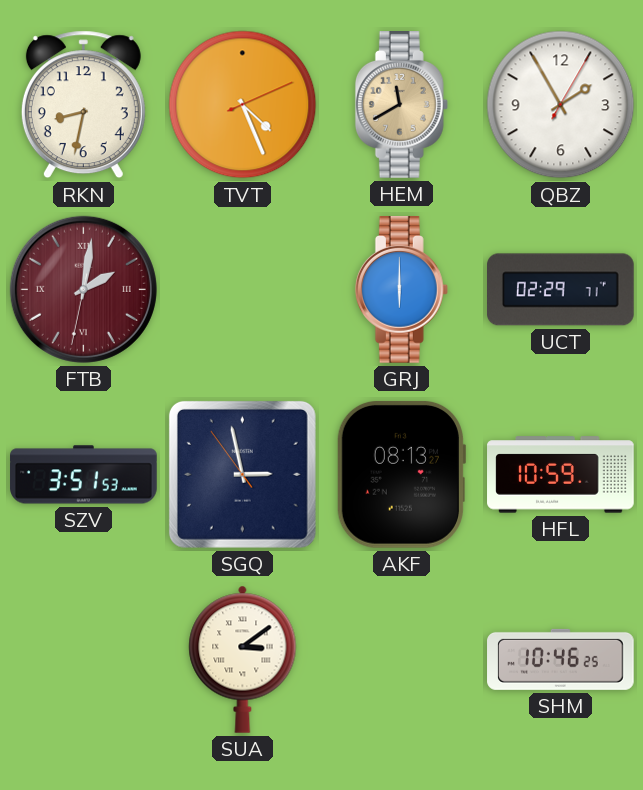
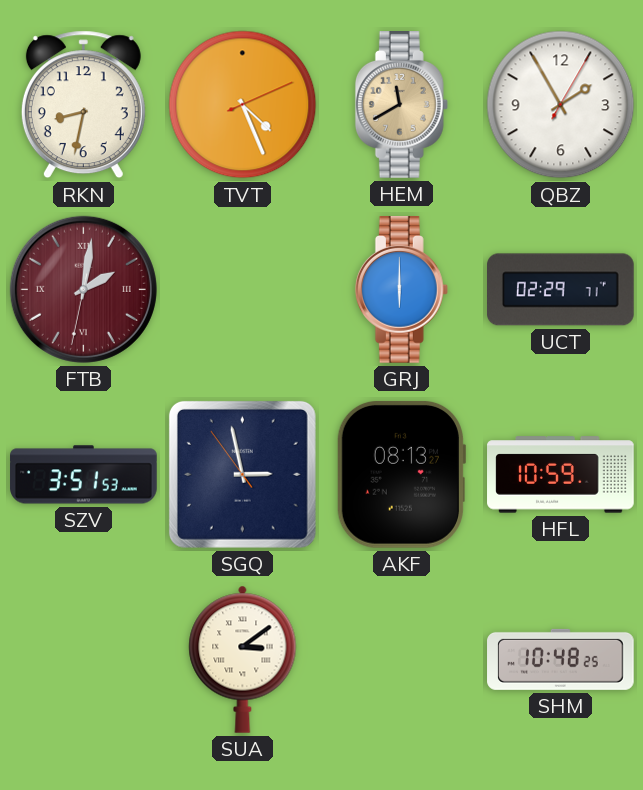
SHM: 10:46 -> 10:48 (561, 659)
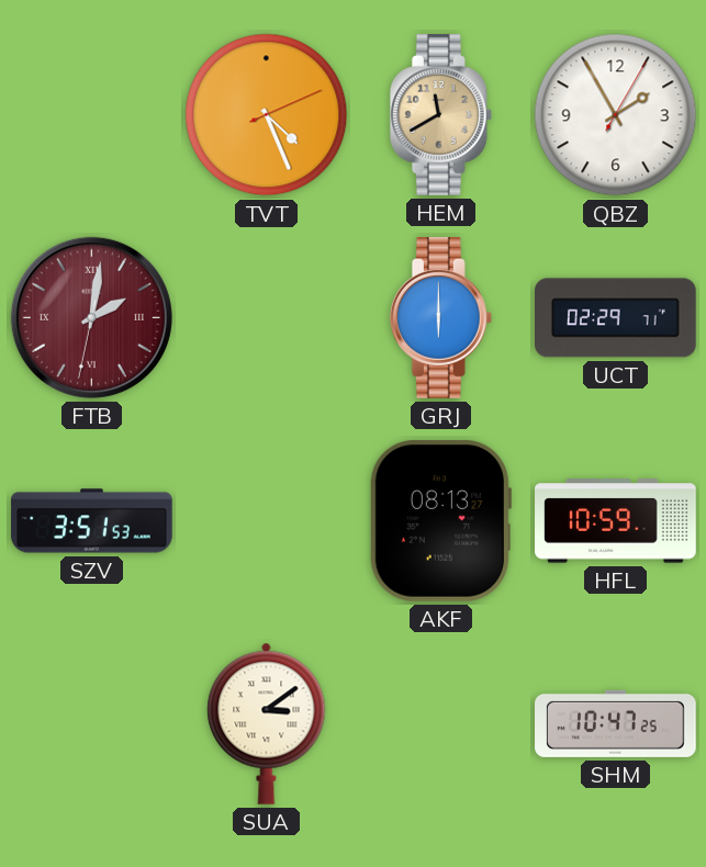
RKN: 8:32 -> none (83, 105)
SGQ: 2:57 -> none (242, 474)
SHM: 10:48 -> 10:47 (616, 723)
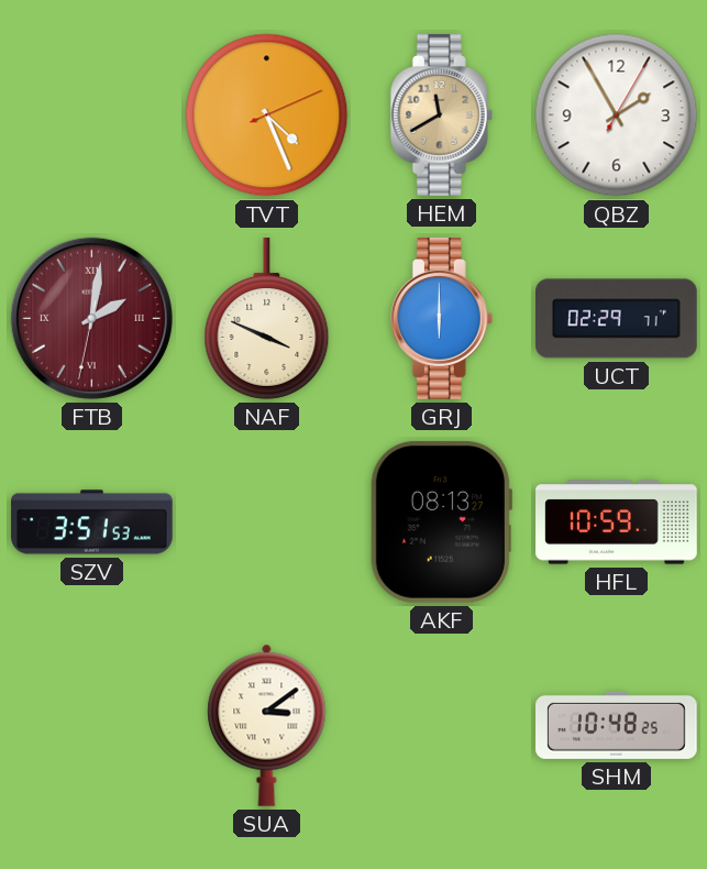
NAF: none -> 3:49 (267, 319)
SHM: 10:47 -> 10:48 (617, 725)
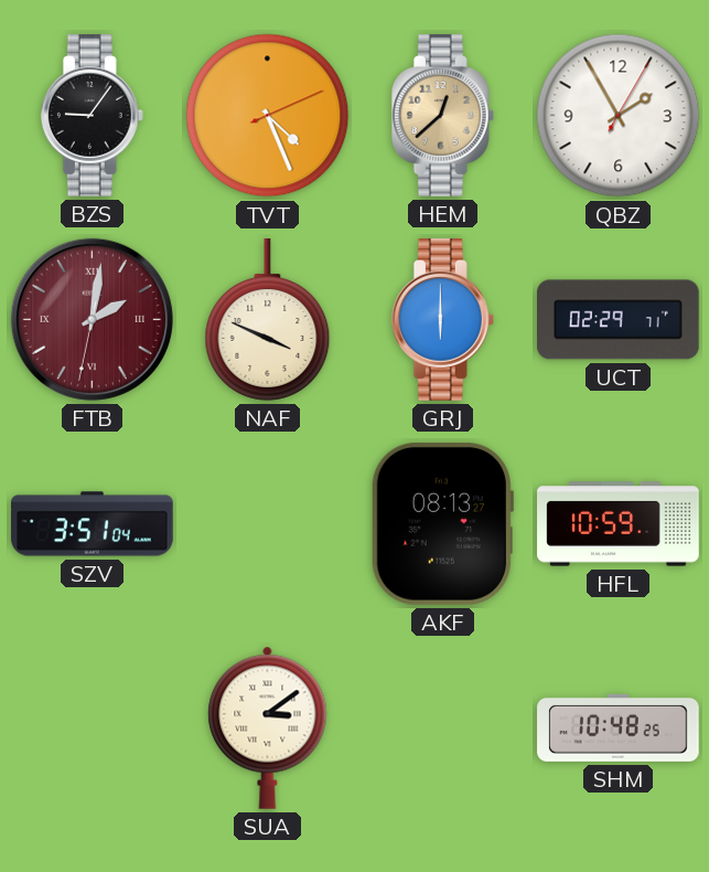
BZS: none -> 9:06 (92, 116)
HEM: 11:40 -> 12:38 (442, 116)
SZV: 3:51:53 -> 3:51:04 (93, 524)
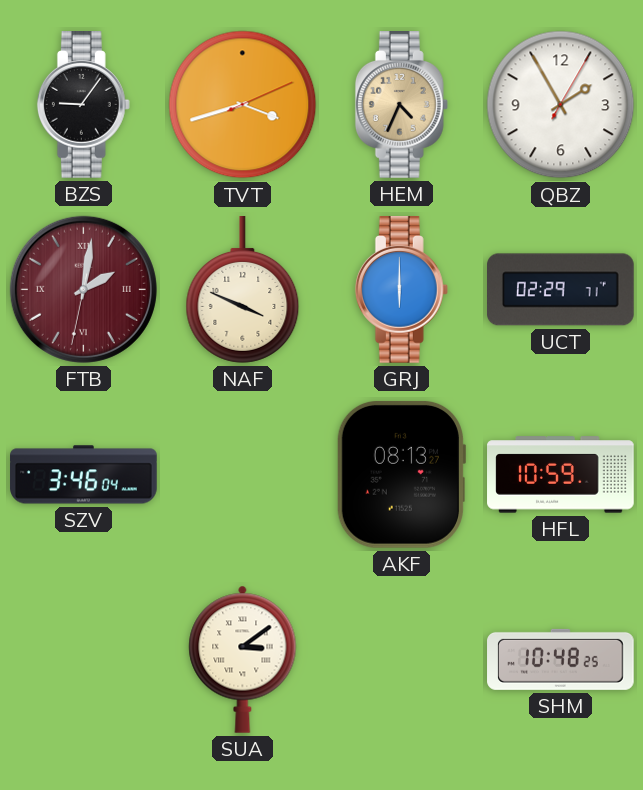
TVT: 4:26 -> 3:42 (243, 105)
HEM: 12:38 -> 4:34 (401, 105)
SZV: 3:51 -> 3:46 (84, 475)
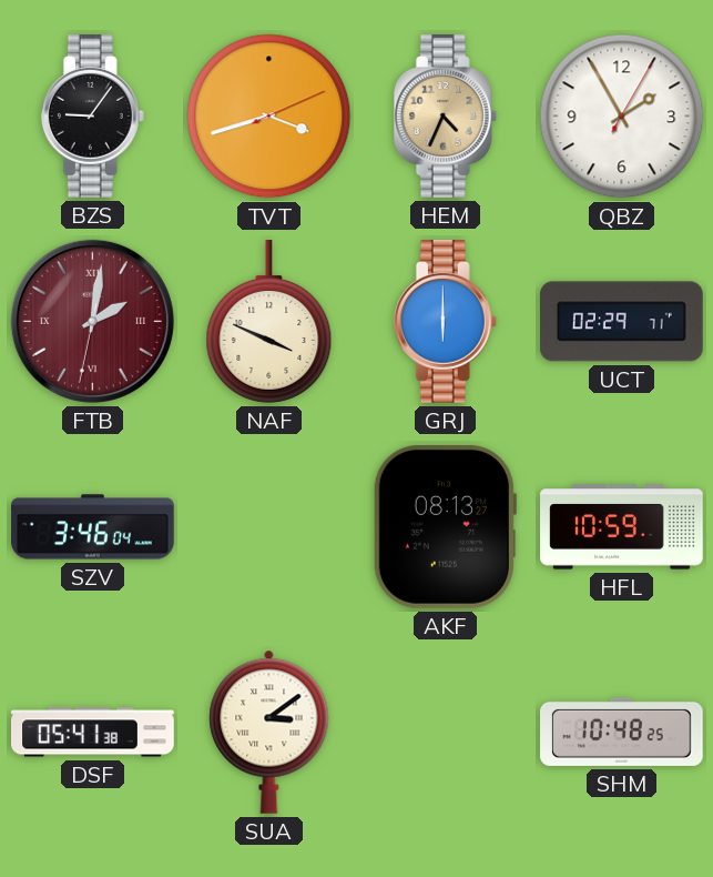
DSF: none -> 05:41 (93, 733)
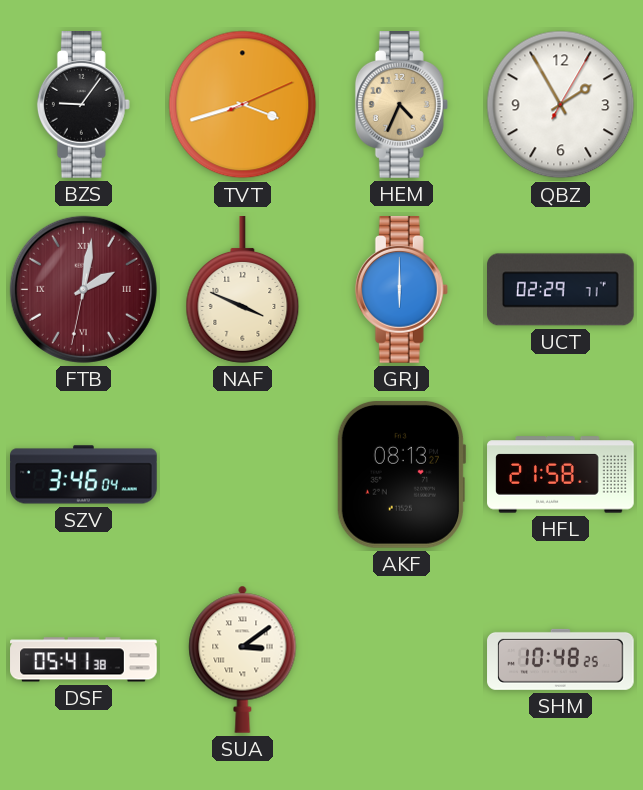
HFL: 10:59 -> 21:58 (561, 475)
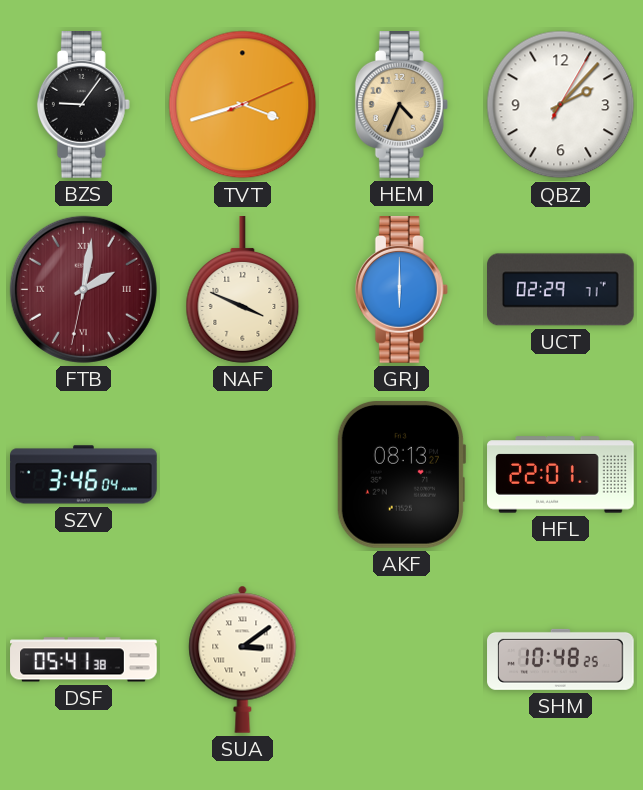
QBZ: 1:55 -> 2:07 (561, 105)
HFL: 21:58 -> 22:01 (561, 475)
